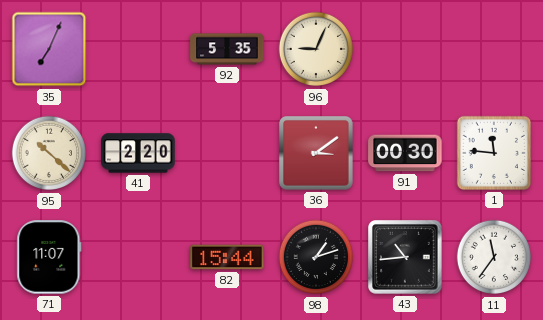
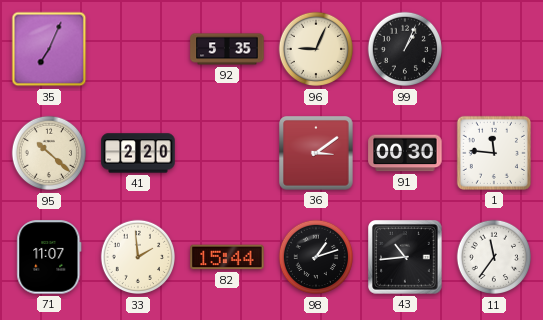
99: none -> 1:04 (405, 49)
33: none -> 1:59 (138, 257)
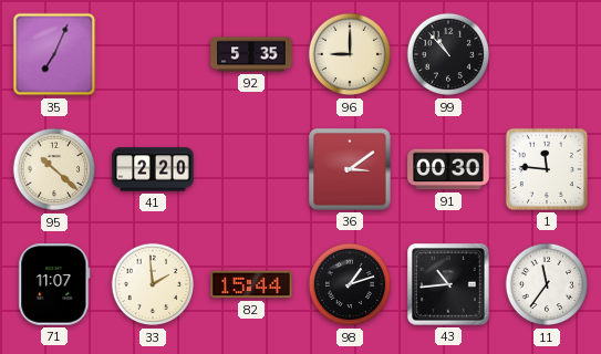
96: 9:04 -> 9:00 (350, 54)
99: 1:04 -> 10:53 (448, 54)
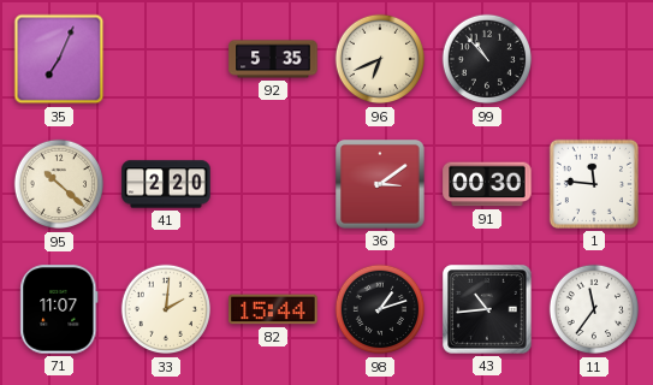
96: 9:00 -> 6:41 (380, 59)
33: 1:59 -> 2:01 (166, 309)
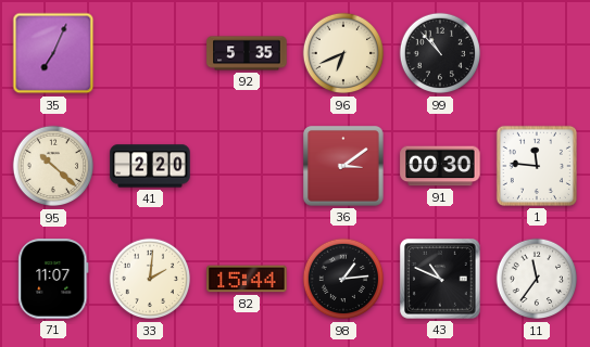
98: 1:12 -> 1:14 (343, 279)
43: 10:44 -> 10:49 (441, 280)
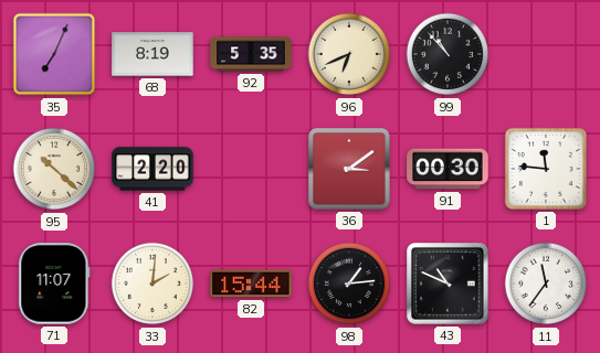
68: none -> 8:19 (152, 54)
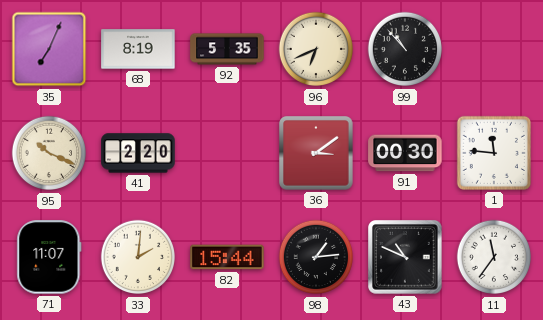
95: 10:22 -> 10:19 (49, 153)
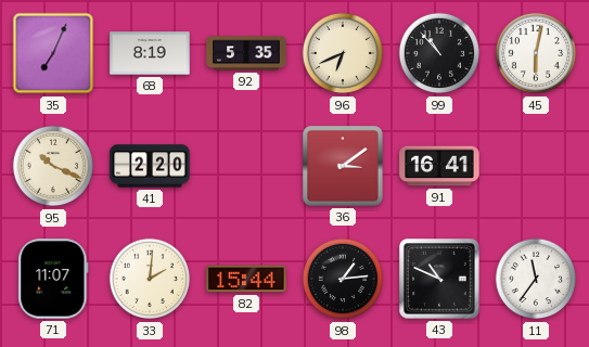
45: none -> 6:02 (536, 53)
91: 00:30 -> 16:41 (439, 166)
1: 11:46 -> none (494, 153)
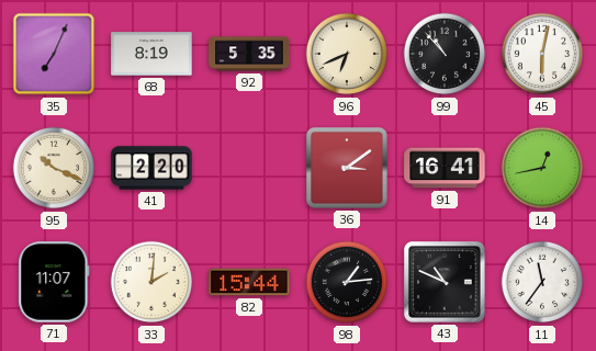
14: none -> 12:43 (542, 168)
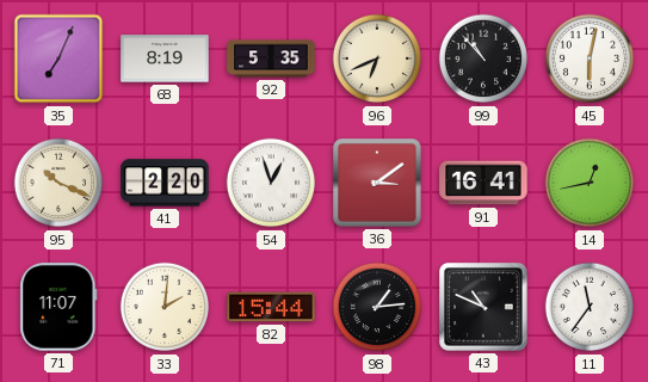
54: none -> 12:57 (271, 183)
